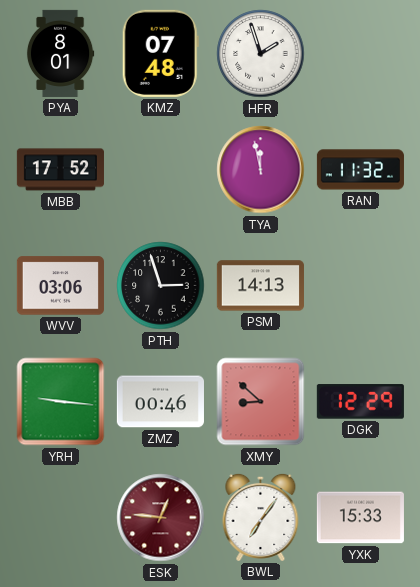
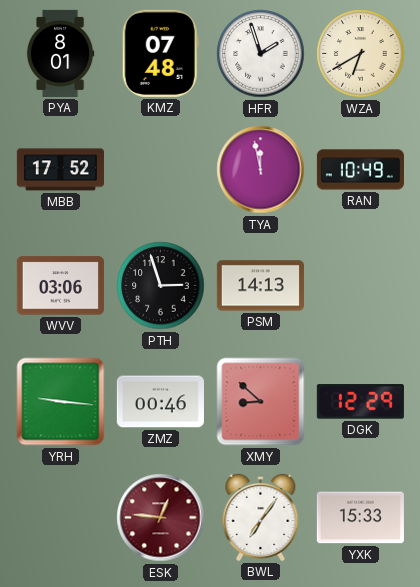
WZA: none -> 6:40 (361, 54)
RAN: 11:32 -> 10:49 (360, 170)
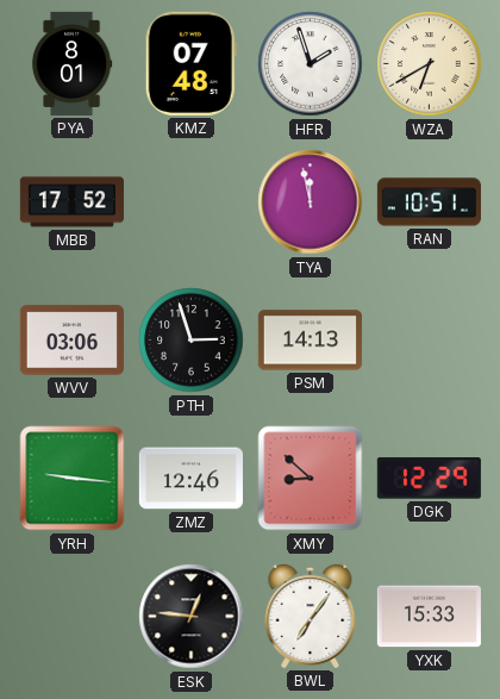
RAN: 10:49 -> 10:51 (429, 202)
ZMZ: 00:46 -> 12:46 (190, 479)
ESK dial: burgundy -> black (192, 617)
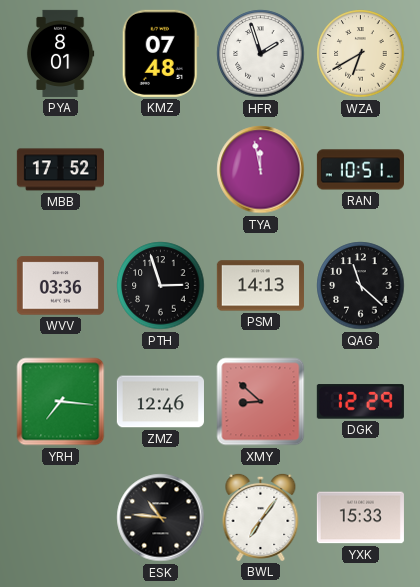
WVV: 03:06 -> 03:36 (60, 286)
QAG: none -> 11:22 (361, 286)
YRH: 9:16 -> 7:16 (61, 402)
ESK: 12:46 -> 10:46 (161, 518)
